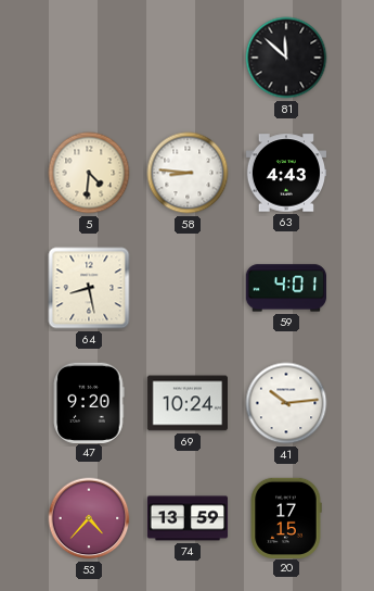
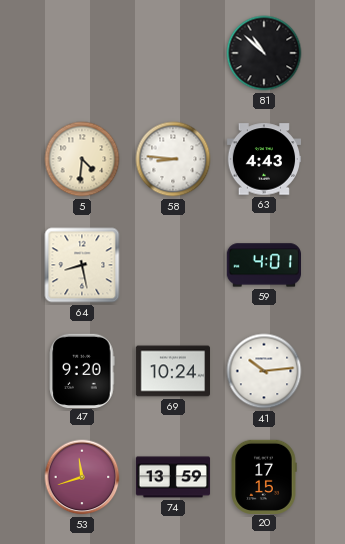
81: 11:52 -> 10:52 (264, 53)
53: 4:37 -> 11:42 (82, 477)
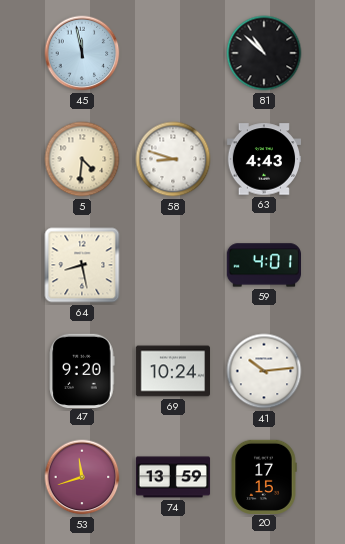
45: none -> 11:58 (82, 53)
58: 8:46 -> 8:48 (173, 159)
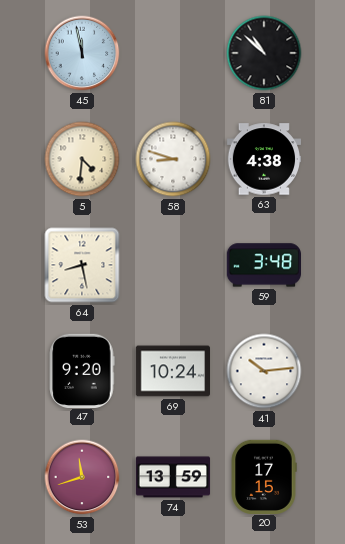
63: 4:43 -> 4:38 (264, 159)
59: 4:01 -> 3:48 (264, 265)
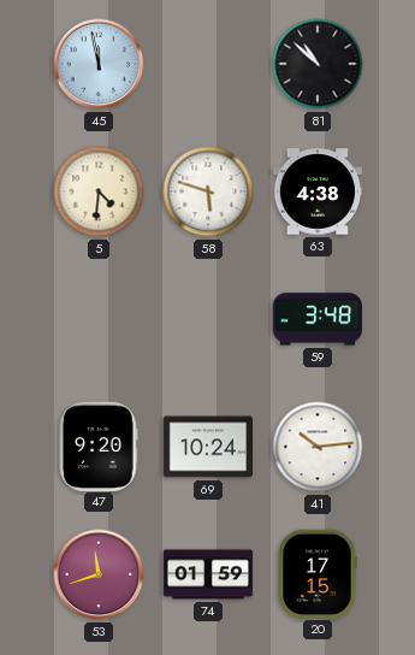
58: 8:48 -> 5:48 (208, 191)
64: 8:28 -> none (82, 265)
74: 13:59 -> 01:59 (208, 574)
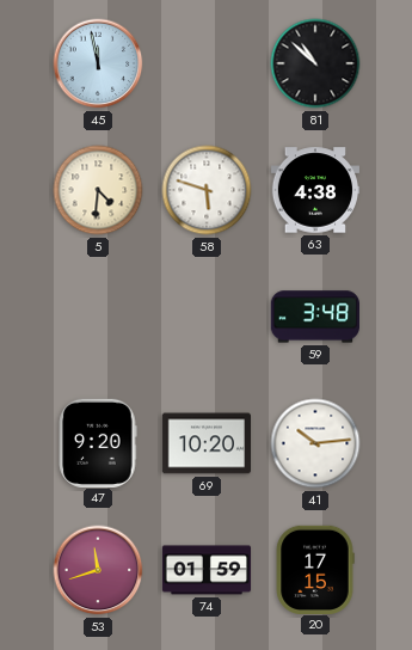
69: 10:24 -> 10:20 (205, 443)
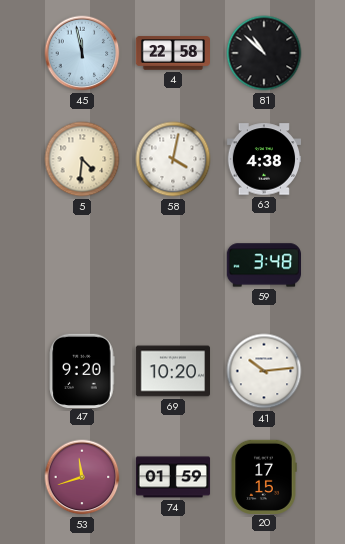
4: none -> 22:58 (173, 53)
58: 5:48 -> 4:02 (173, 159)
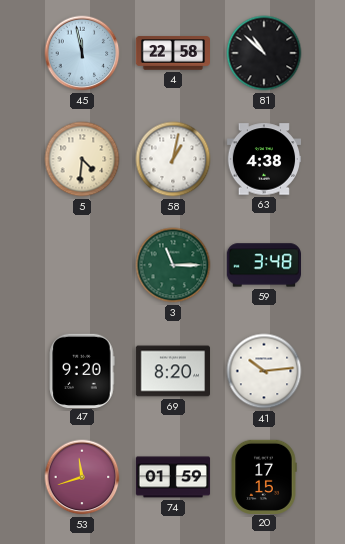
58: 4:02 -> 1:02 (173, 159)
3: none -> 11:15 (173, 265)
69: 10:20 -> 8:20 (172, 371)
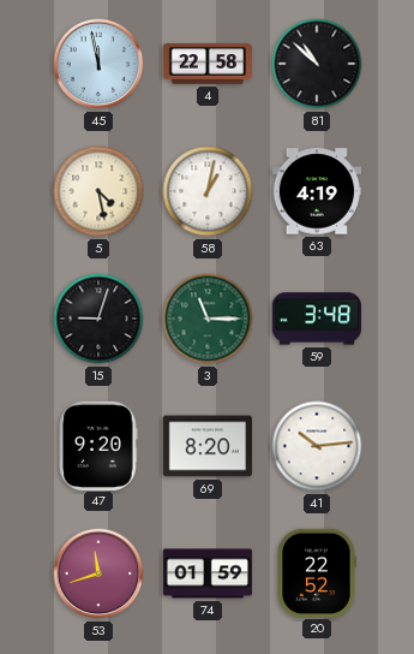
5: 4:31 -> 4:28 (98, 191)
63: 4:38 -> 4:19 (317, 191)
15: none -> 9:03 (98, 319)
20: 17:15 -> 22:52 (317, 572)
